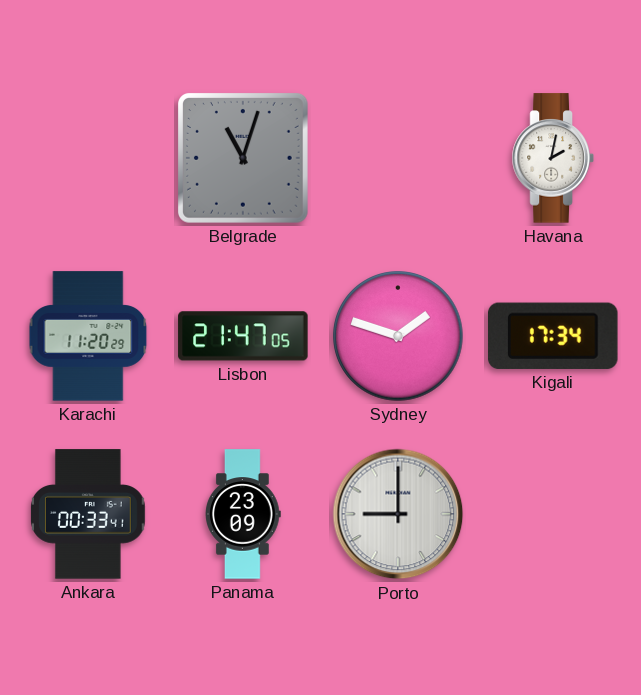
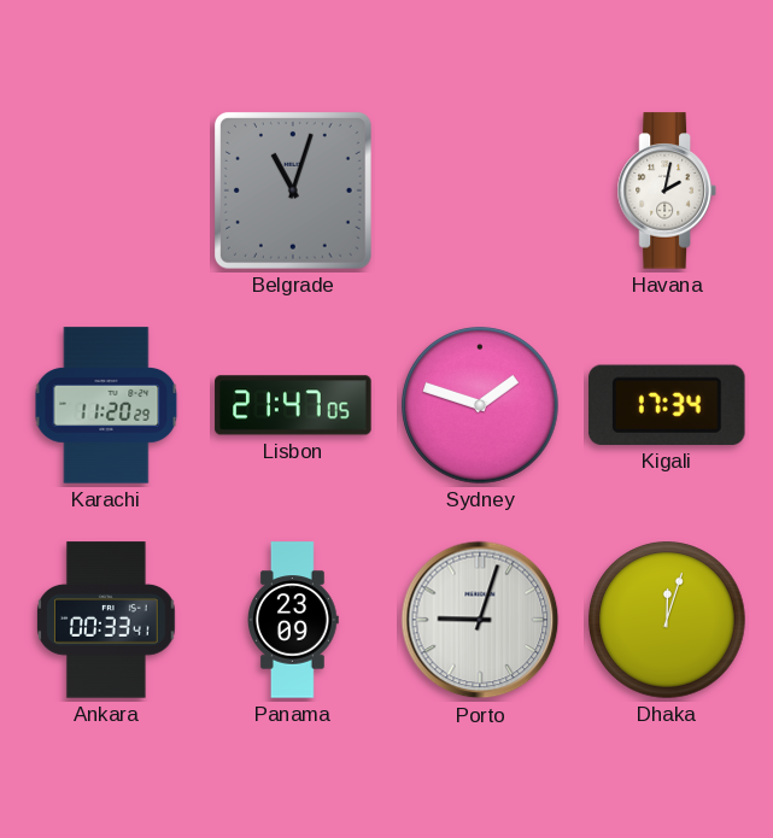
Porto: 9:00 -> 9:03 (480, 620)
Dhaka: none -> 12:03 (667, 620)
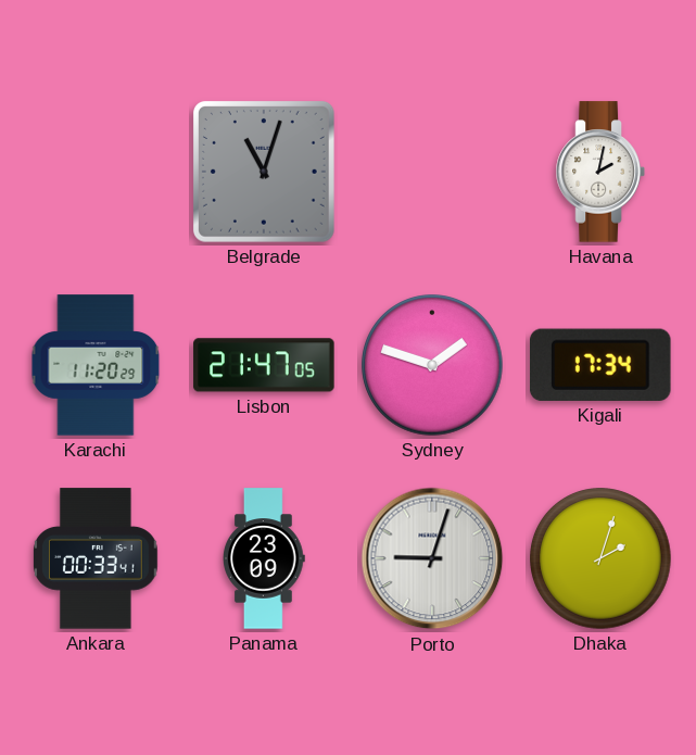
Dhaka: 12:03 -> 2:03 (600, 558)
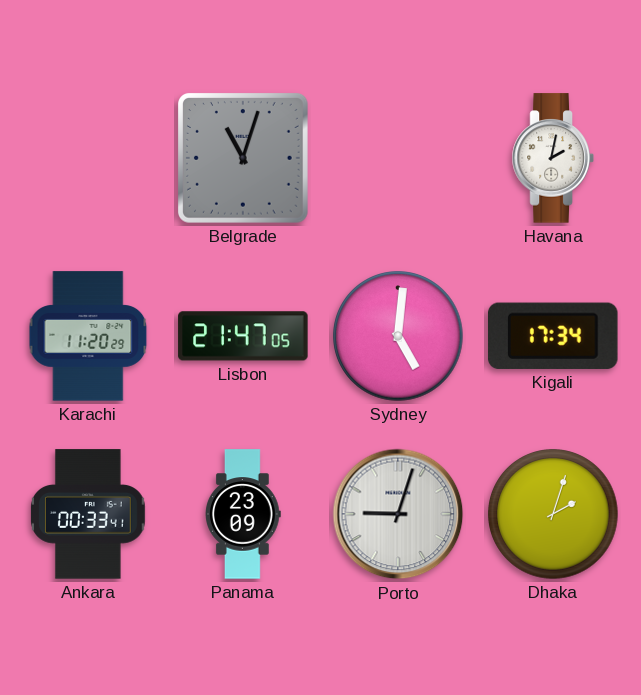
Sydney: 1:48 -> 5:01 (398, 336)
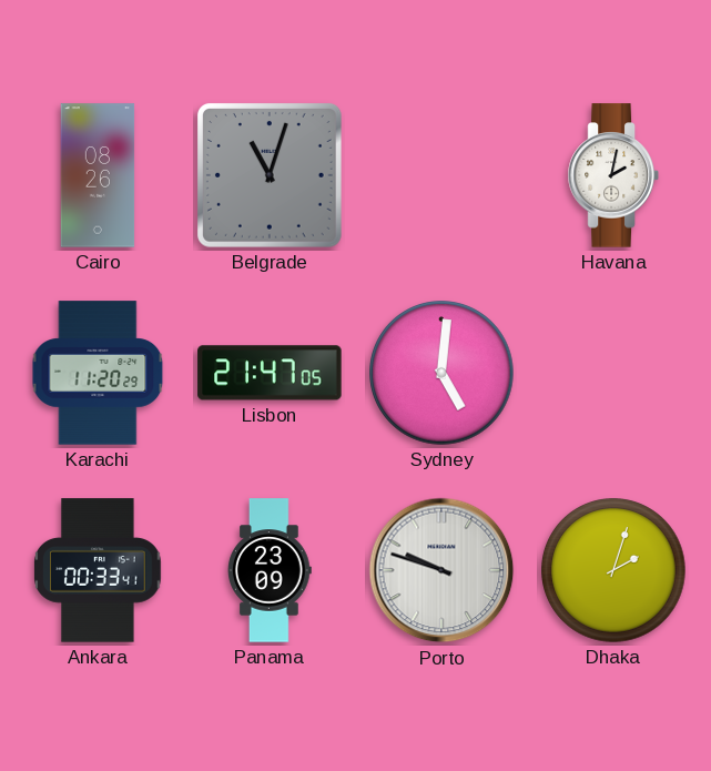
Cairo: none -> 08:26 (98, 175)
Kigali: 17:34 -> none (554, 336)
Porto: 9:03 -> 9:48 (441, 570)
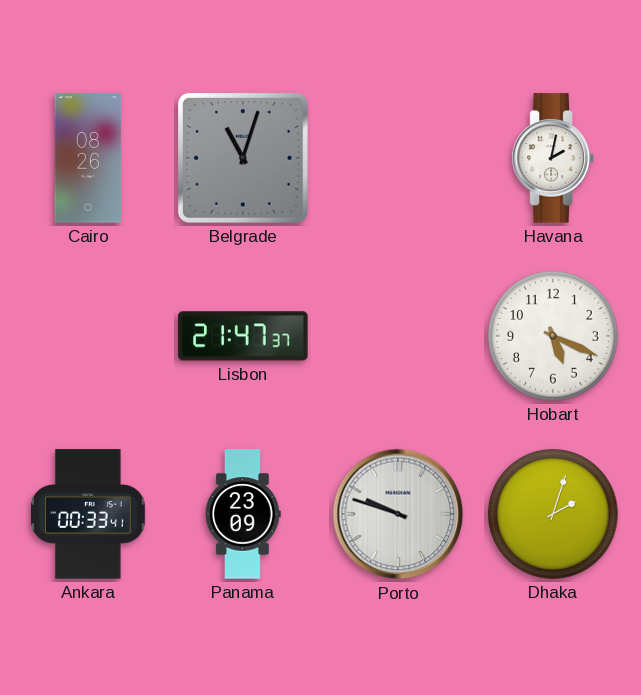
Karachi: 11:20 -> none (98, 373)
Lisbon: 21:47:05 -> 21:47:37 (243, 336)
Sydney: 5:01 -> none (441, 373)
Hobart: none -> 5:19 (553, 336)
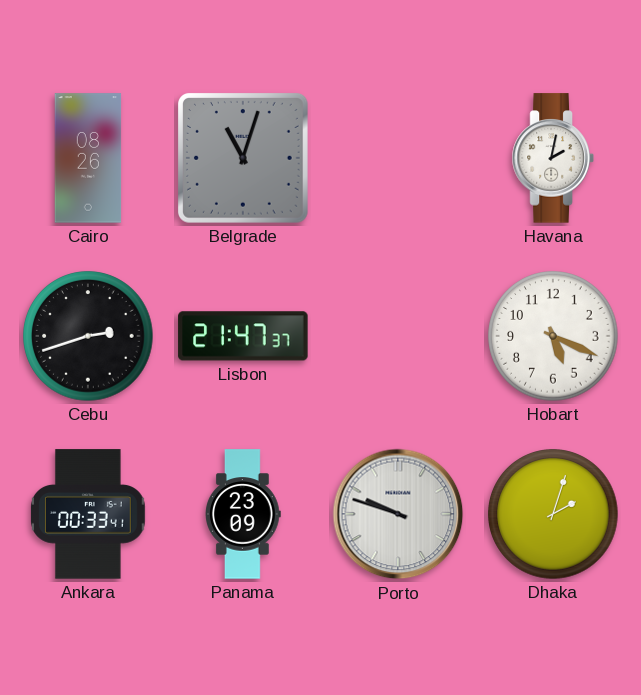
Cebu: none -> 2:42 (88, 336)
